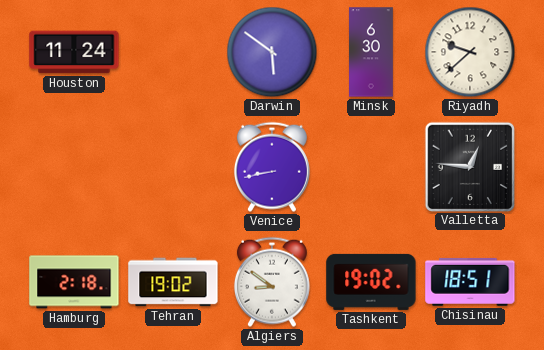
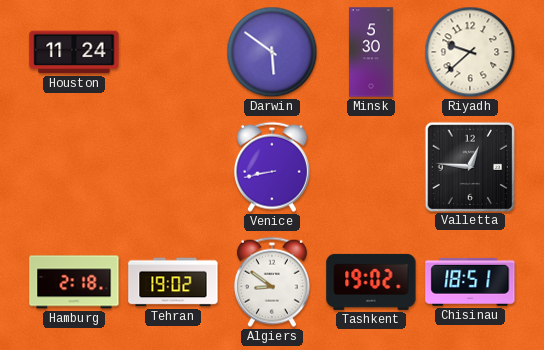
Minsk: 6:30 -> 5:30 (371, 52)
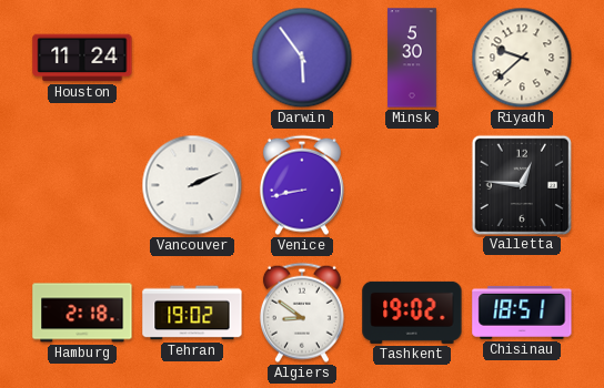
Darwin: 5:51 -> 5:54 (302, 58)
Vancouver: none -> 2:11 (192, 185)
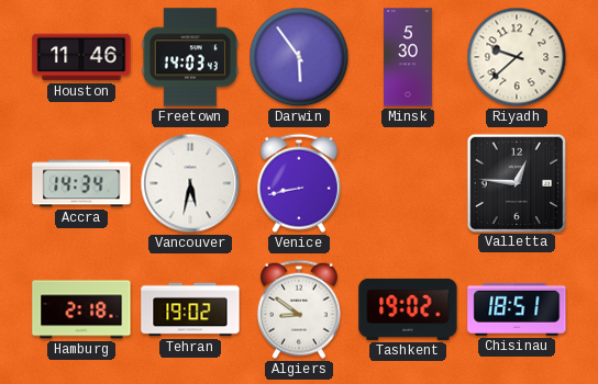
Houston: 11:24 -> 11:46 (81, 57)
Freetown: none -> 14:03 (190, 57)
Accra: none -> 14:34 (81, 183)
Vancouver: 2:11 -> 5:32 (190, 183)
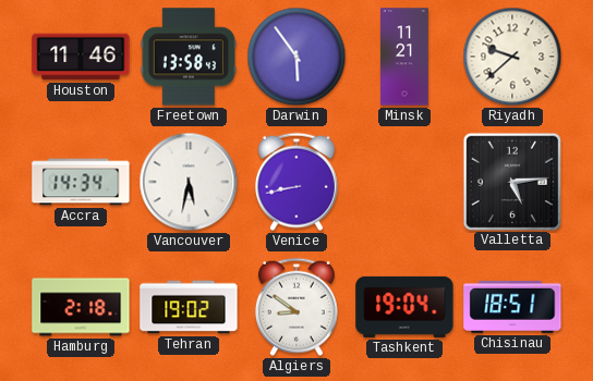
Freetown: 14:03 -> 13:58 (189, 57)
Minsk: 5:30 -> 11:21 (404, 57)
Valletta: 12:46 -> 5:14 (511, 181)
Tashkent: 19:02 -> 19:04 (404, 307)
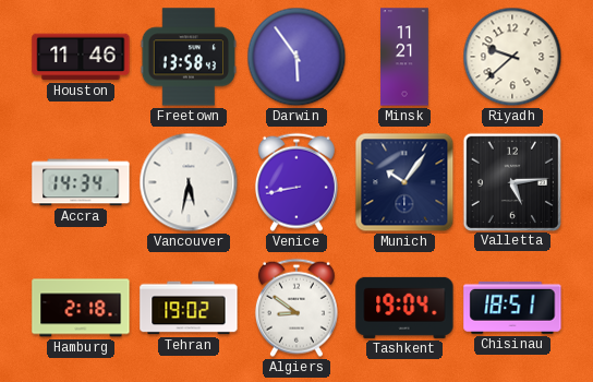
Munich: none -> 10:06 (404, 182)
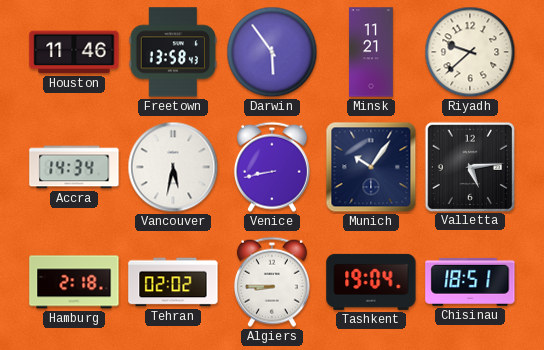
Tehran: 19:02 -> 02:02 (173, 282)
Algiers: 8:51 -> 8:45 (272, 282)
